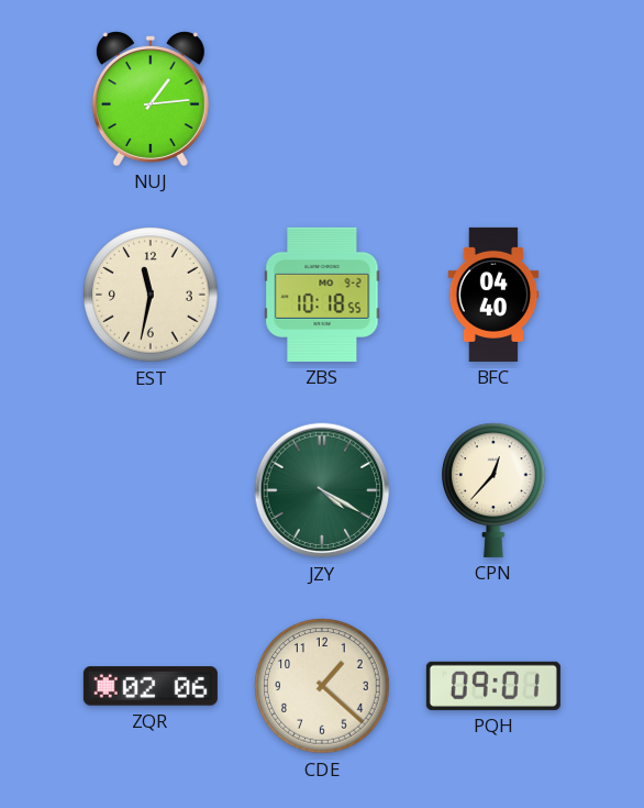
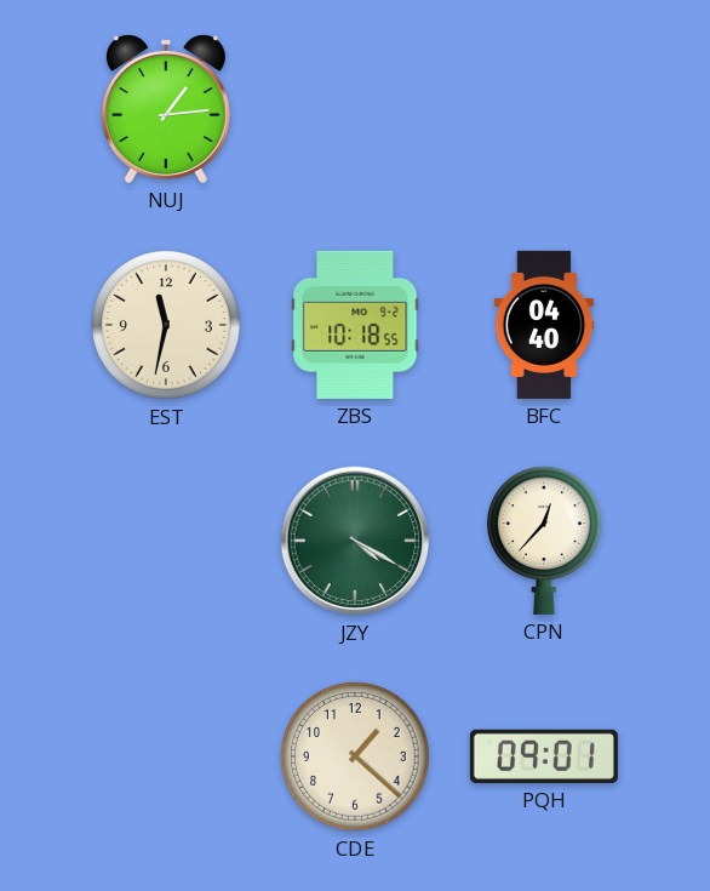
ZQR: 02:06 -> none (151, 686)
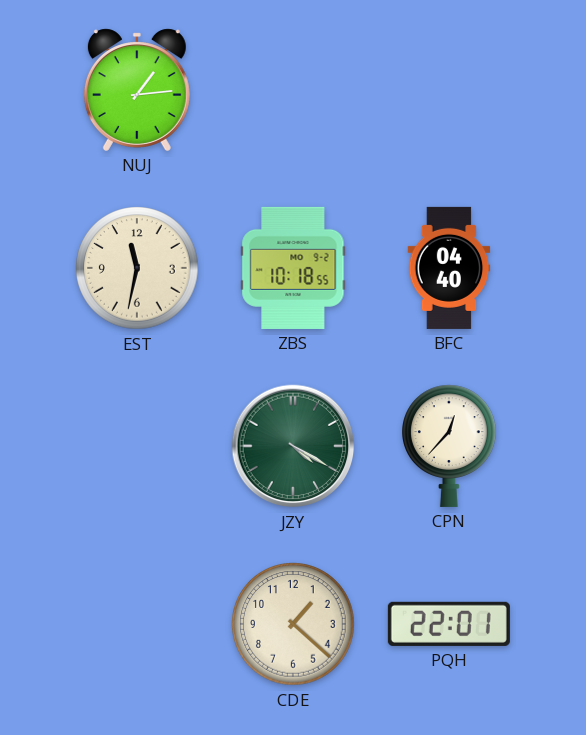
PQH: 09:01 -> 22:01 (449, 624)
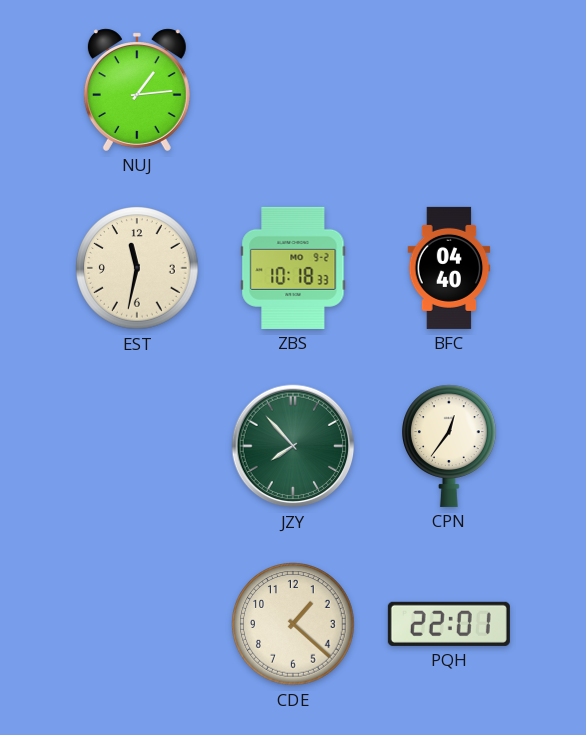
ZBS: 10:18:55 -> 10:18:33 (293, 268)
JZY: 4:20 -> 7:53 (293, 446)
CPN: 12:37 -> 12:36 (450, 446)
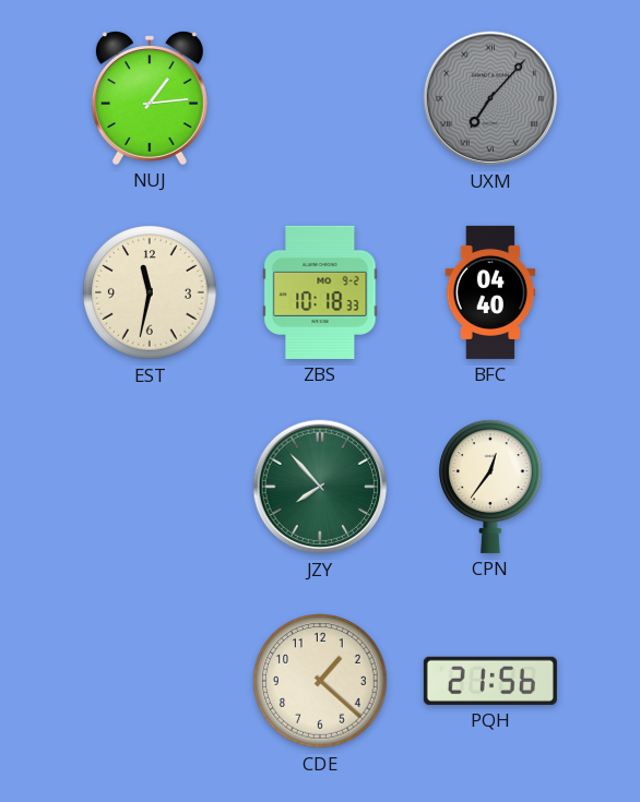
UXM: none -> 7:07 (490, 98)
PQH: 22:01 -> 21:56 (490, 681)
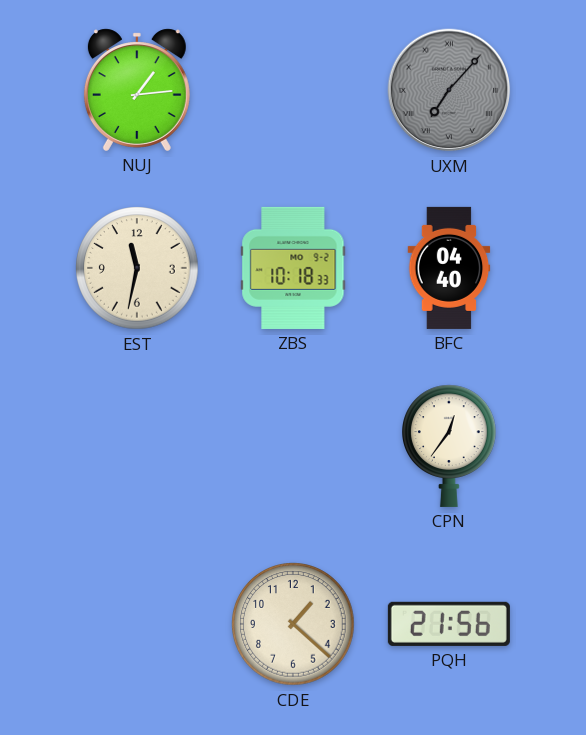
JZY: 7:53 -> none (320, 487)
